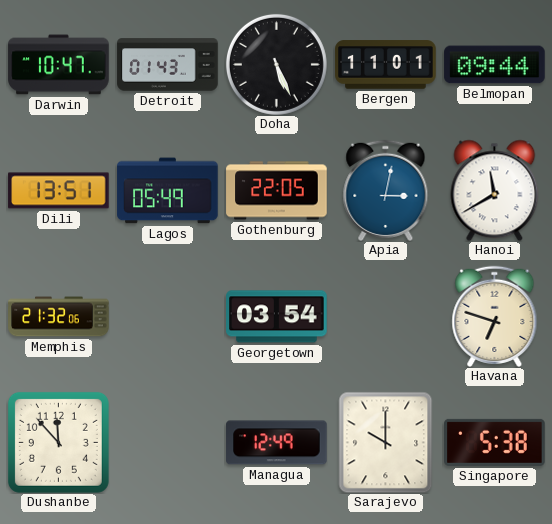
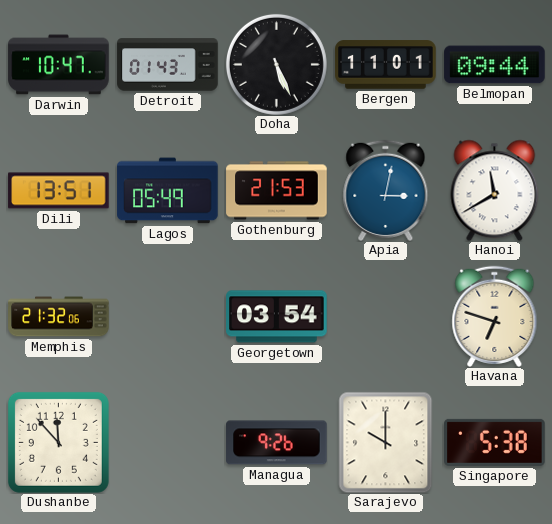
Gothenburg: 22:05 -> 21:53 (277, 191)
Managua: 12:49 -> 9:26 (277, 443)
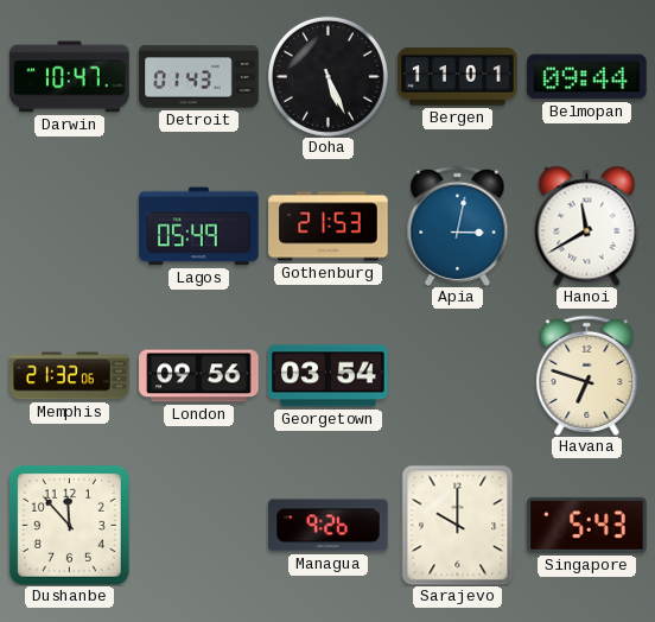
Dili: 13:51 -> none (59, 191)
London: none -> 09:56 (199, 376)
Singapore: 5:38 -> 5:43 (587, 525)
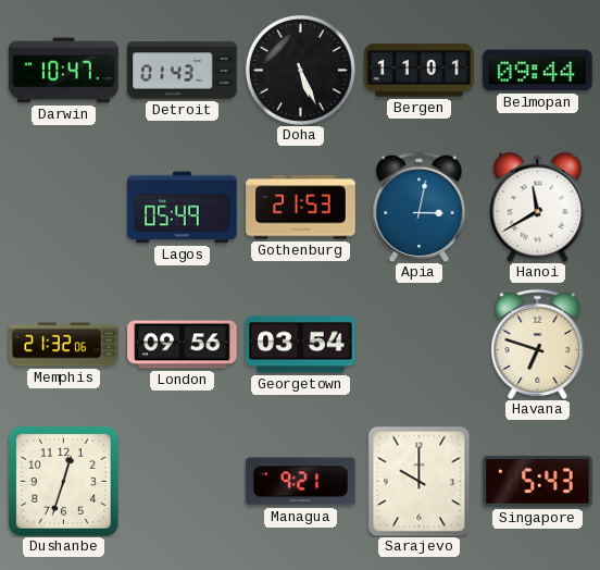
Dushanbe: 11:53 -> 12:33 (63, 481)
Managua: 9:26 -> 9:21 (301, 482)
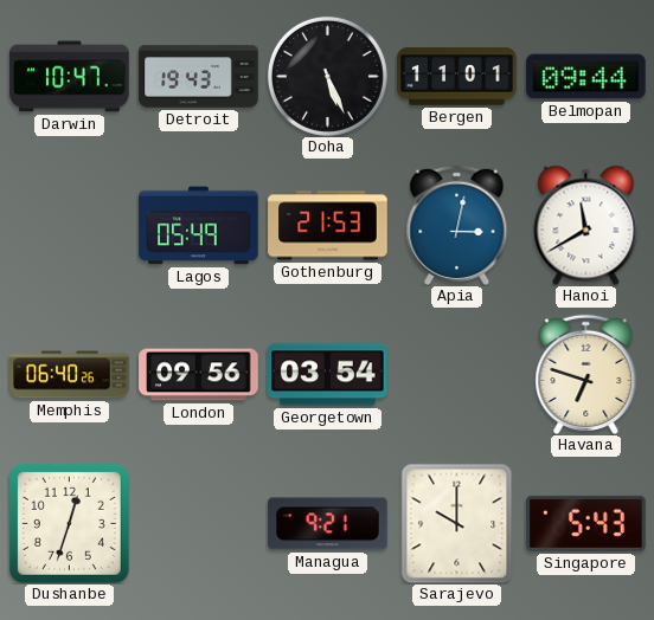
Detroit: 01:43 -> 19:43 (199, 77)
Memphis: 21:32 -> 06:40 (70, 375)
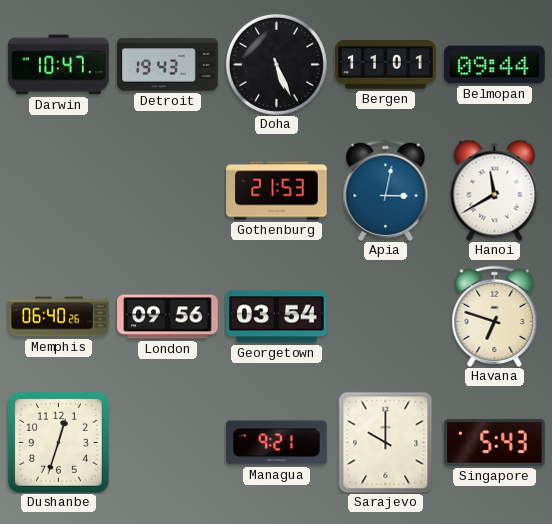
Lagos: 05:49 -> none (199, 226)
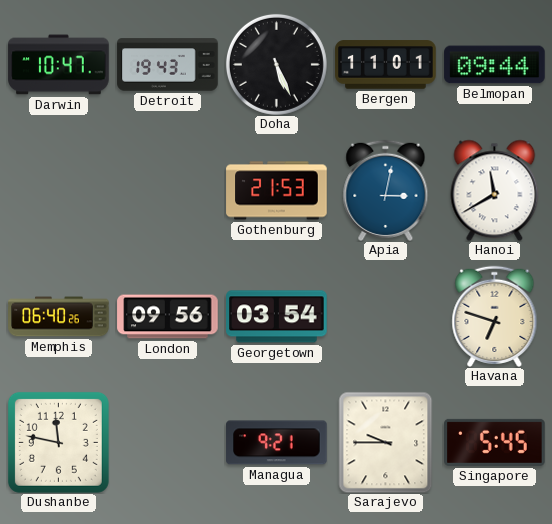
Dushanbe: 12:33 -> 11:47 (58, 442)
Sarajevo: 10:00 -> 9:45 (386, 442)
Singapore: 5:43 -> 5:45 (495, 442)
